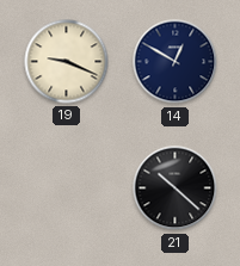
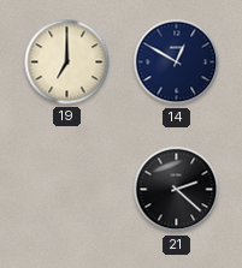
19: 9:19 -> 7:00 (67, 62)
21: 10:22 -> 2:22 (177, 190)
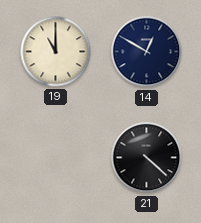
19: 7:00 -> 11:00 (56, 52)
21: 2:22 -> 4:22 (147, 158)
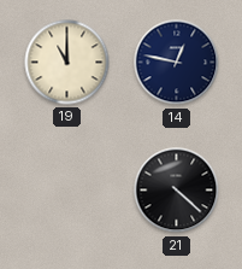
14: 12:50 -> 12:47 (177, 63)
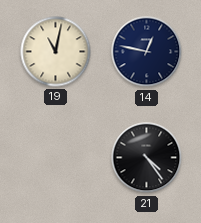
19: 11:00 -> 11:02 (56, 52)
21: 4:22 -> 4:24 (147, 158)
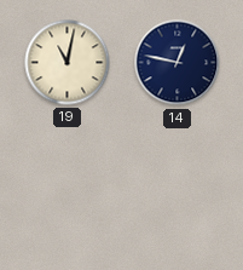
21: 4:24 -> none (147, 158)
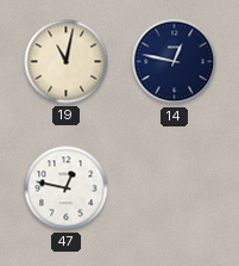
47: none -> 12:47 (67, 188)
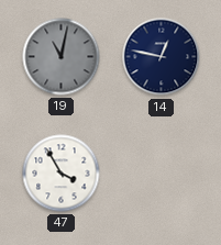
19 dial: cream -> grey (62, 57)
47: 12:47 -> 3:55 (62, 174)
